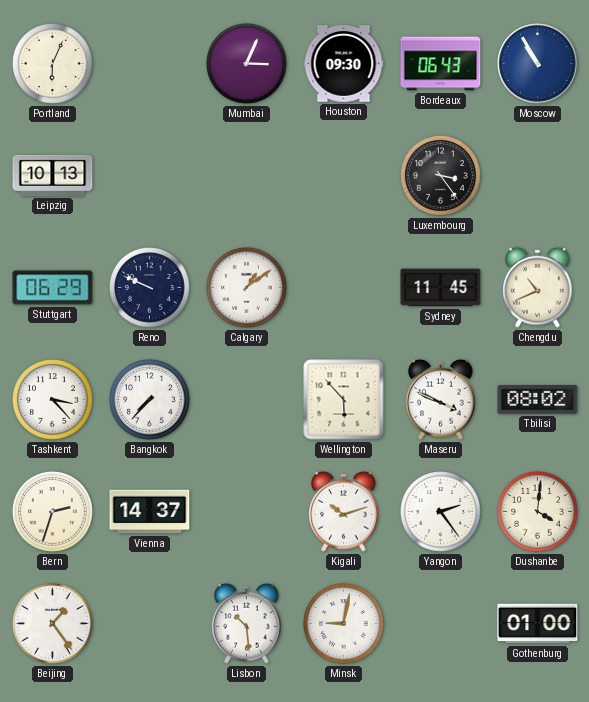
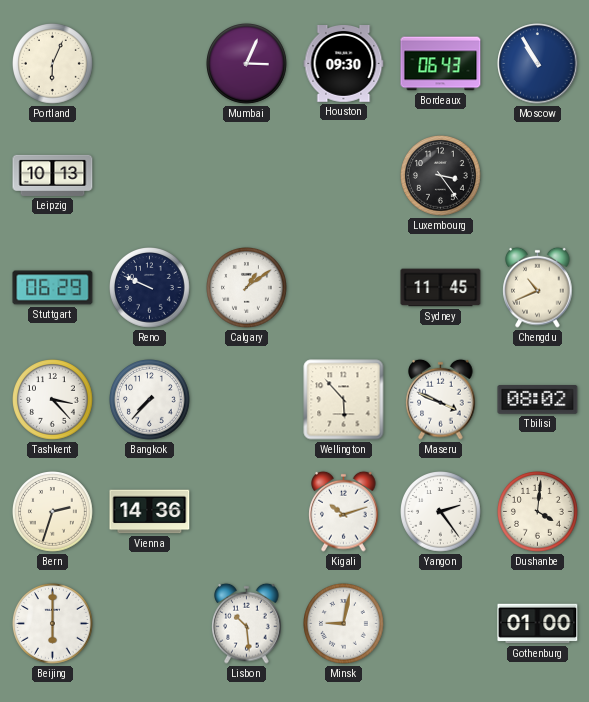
Vienna: 14:37 -> 14:36 (150, 512)
Beijing: 1:24 -> 6:00 (53, 624)
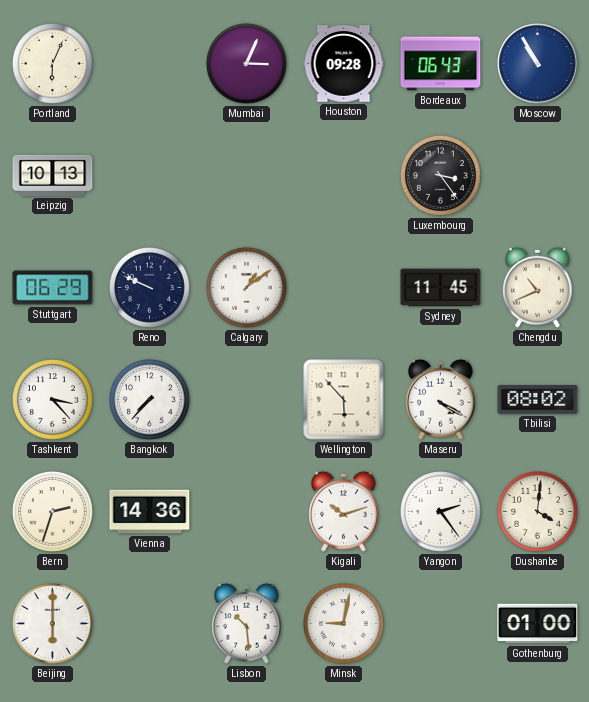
Houston: 09:30 -> 09:28 (344, 64)
Maseru: 3:49 -> 4:20 (441, 399)
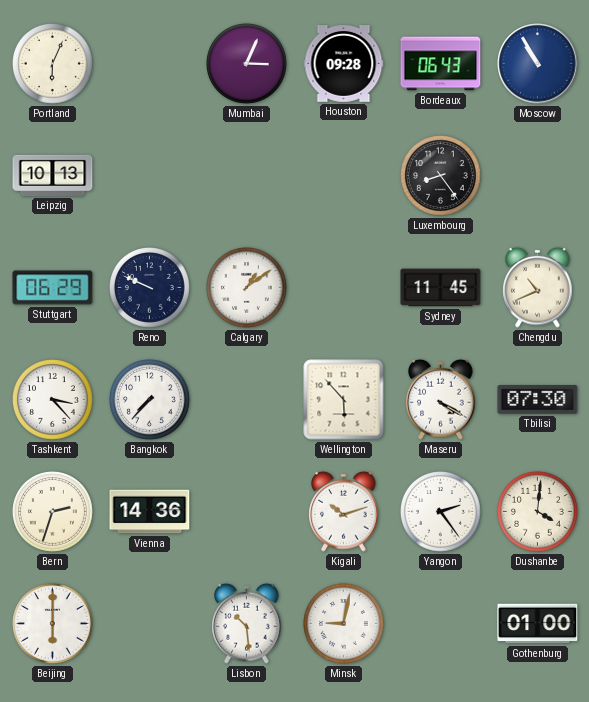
Luxembourg: 3:24 -> 8:24 (441, 176)
Tbilisi: 08:02 -> 07:30 (538, 400)
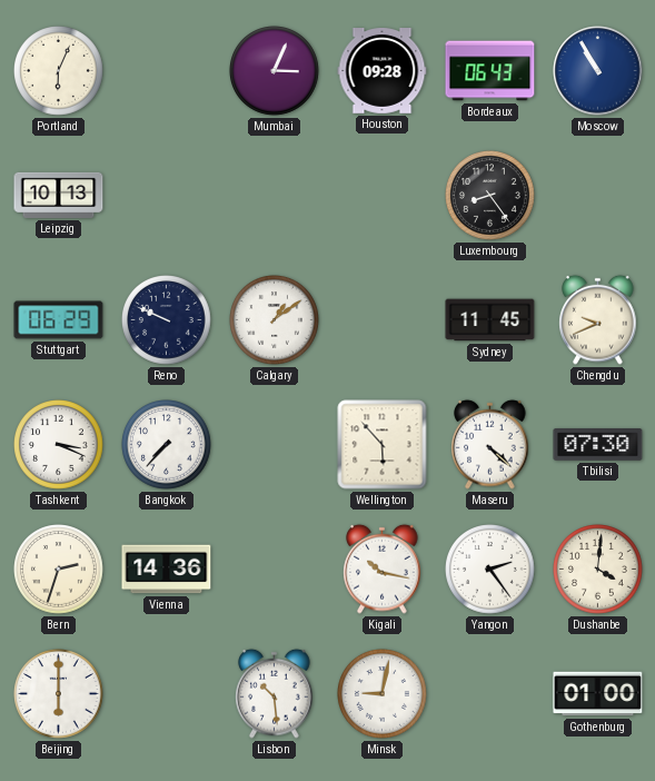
Chengdu: 10:41 -> 9:41 (598, 319)
Tashkent: 3:23 -> 3:19 (59, 445)
Maseru: 4:20 -> 4:22 (490, 444)
Kigali: 10:12 -> 10:17 (383, 569)
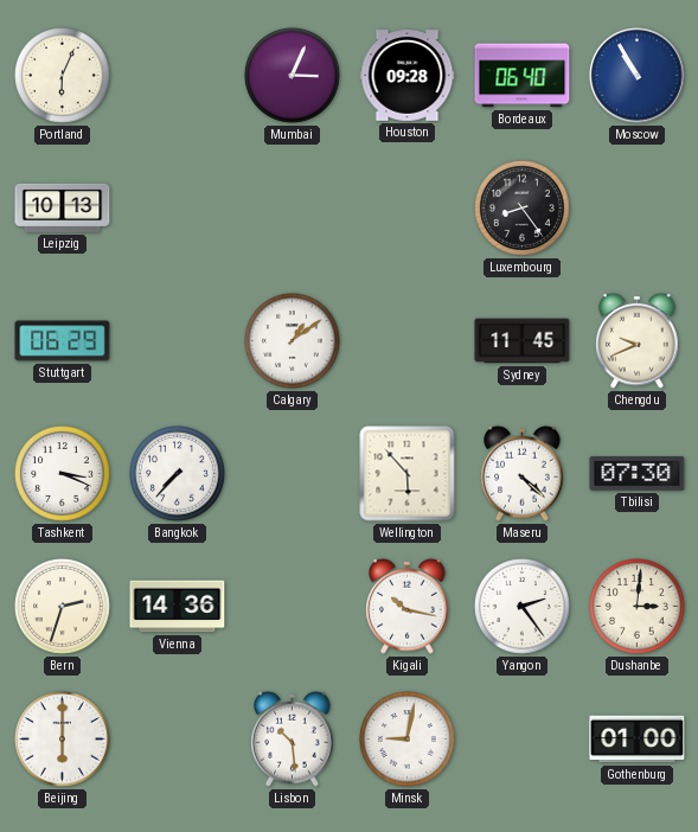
Bordeaux: 06:43 -> 06:40 (523, 76)
Reno: 9:49 -> none (167, 320)
Dushanbe: 4:01 -> 3:01 (638, 607)
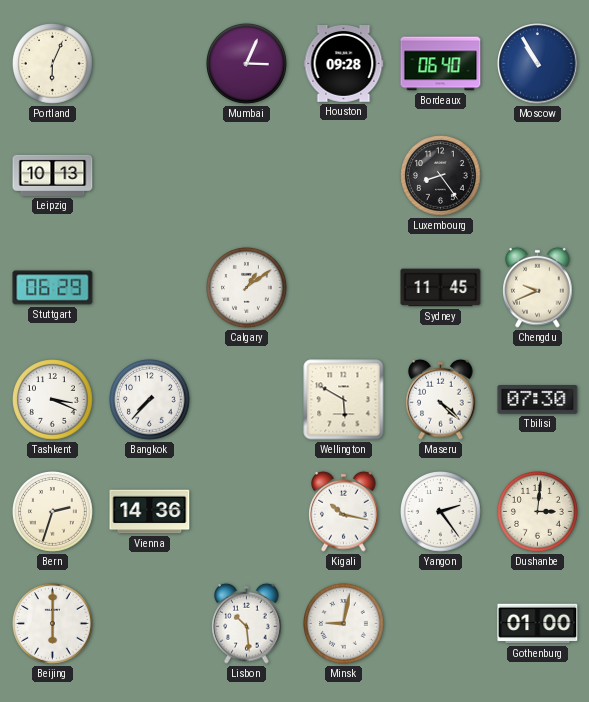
Wellington: 5:53 -> 5:50 (344, 400)
